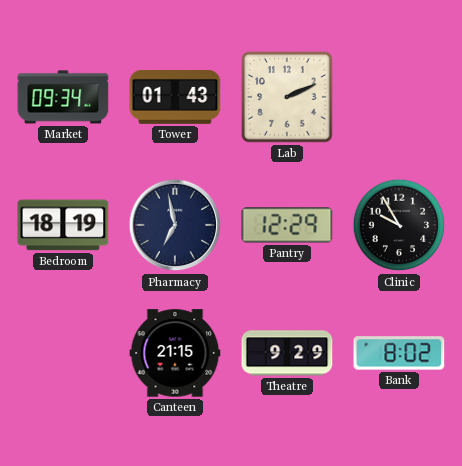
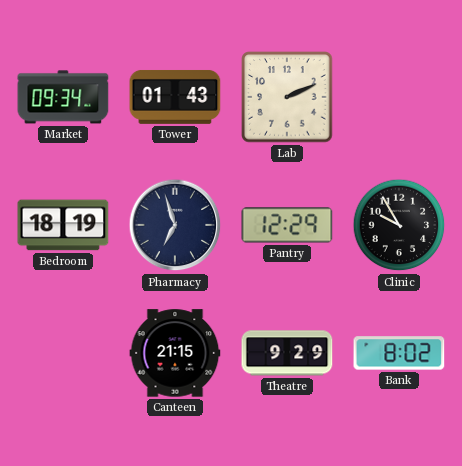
Pharmacy: 6:58 -> 6:57 (175, 225)
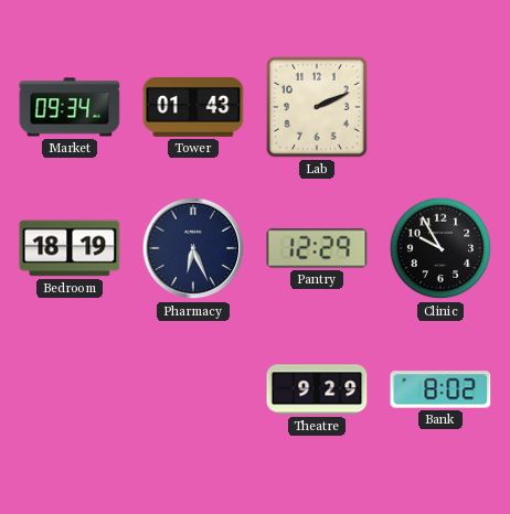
Pharmacy: 6:57 -> 6:26 (193, 248)
Canteen: 21:15 -> none (175, 353)
